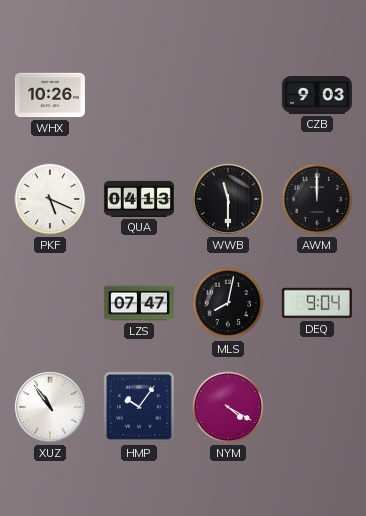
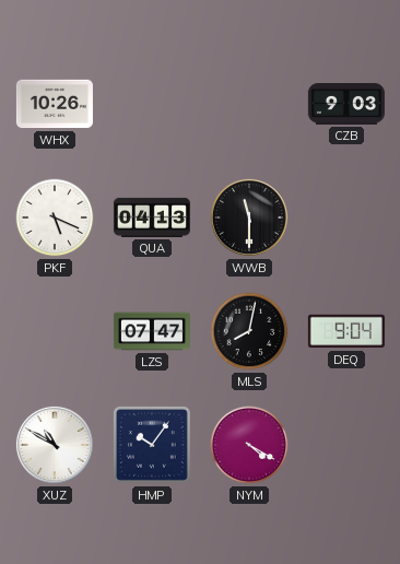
AWM: 12:00 -> none (317, 199)
XUZ: 10:54 -> 10:50 (55, 445)
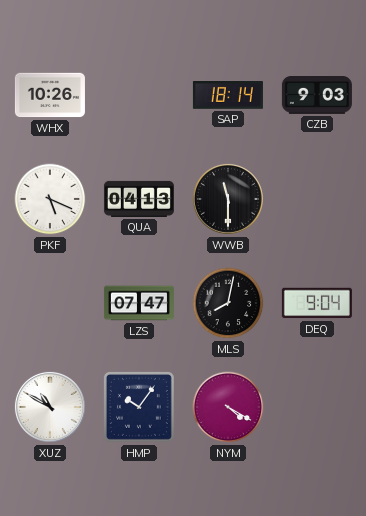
SAP: none -> 18:14 (228, 96)
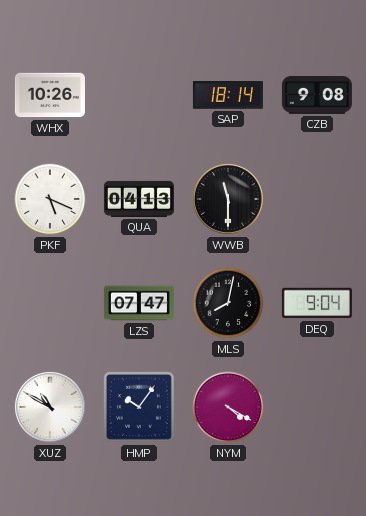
CZB: 9:03 -> 9:08 (317, 96)
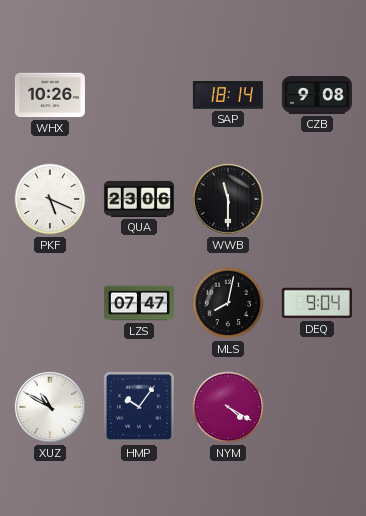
QUA: 04:13 -> 23:06 (139, 199)
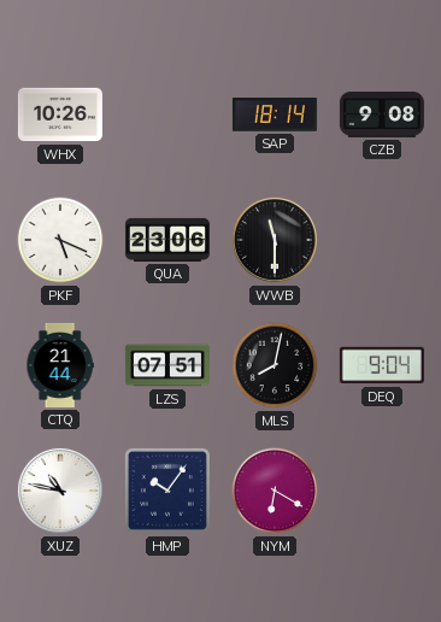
CTQ: none -> 21:44 (60, 365)
LZS: 07:47 -> 07:51 (167, 365)
XUZ: 10:50 -> 10:47 (60, 491)
NYM: 4:20 -> 6:20 (275, 491)
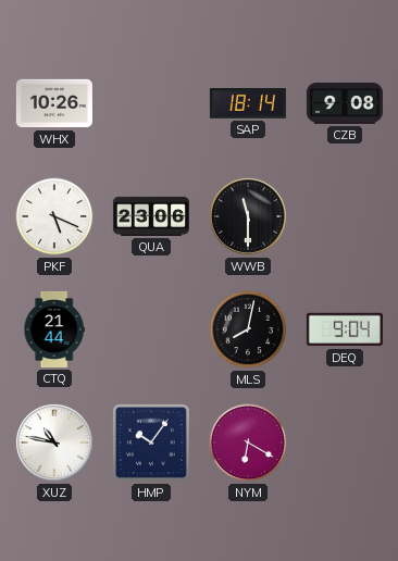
LZS: 07:51 -> none (167, 365)
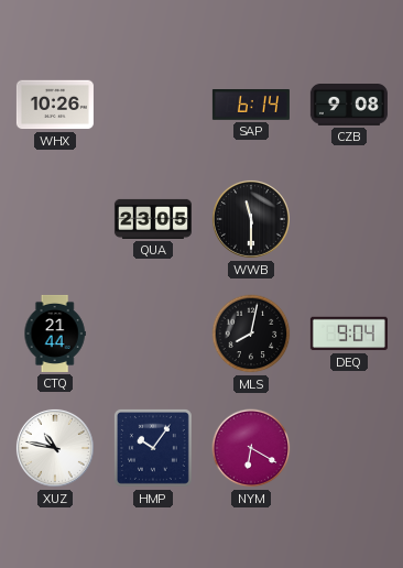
SAP: 18:14 -> 6:14 (251, 106)
PKF: 5:19 -> none (54, 216)
QUA: 23:06 -> 23:05 (153, 219)
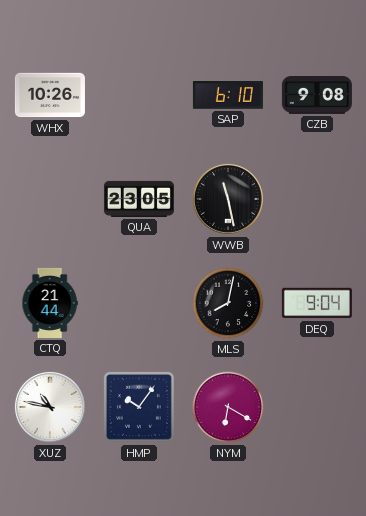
SAP: 6:14 -> 6:10 (228, 96)
WWB: 11:30 -> 11:28 (228, 199)
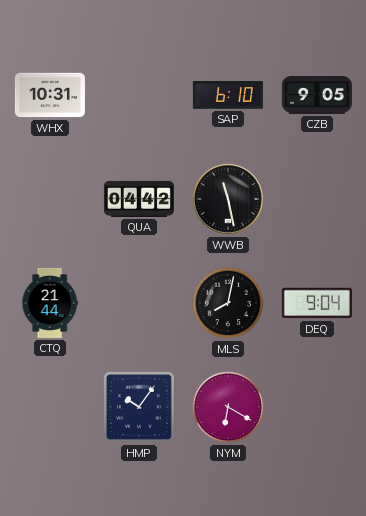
WHX: 10:26 -> 10:31 (50, 95)
CZB: 9:08 -> 9:05 (317, 96)
QUA: 23:05 -> 04:42 (139, 199)
XUZ: 10:47 -> none (50, 407)
